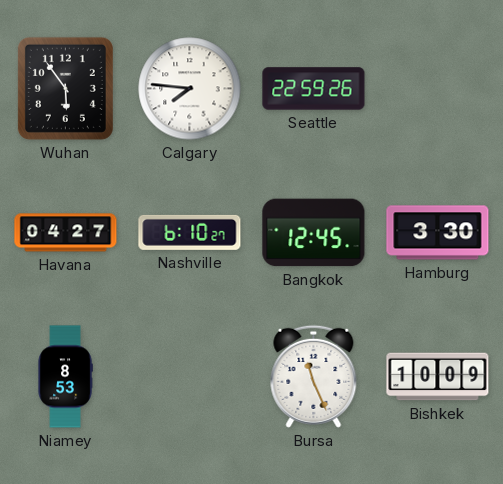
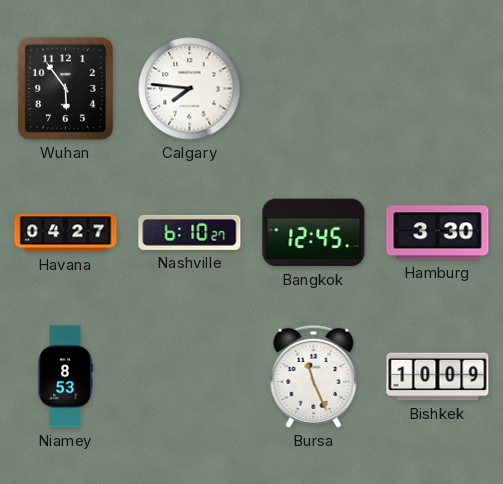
Seattle: 22:59 -> none (314, 89)
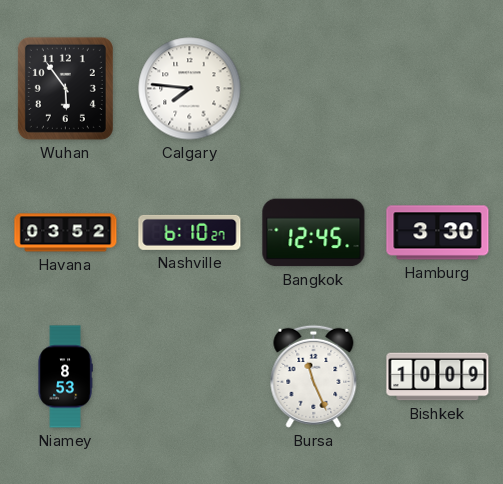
Havana: 04:27 -> 03:52 (66, 233)
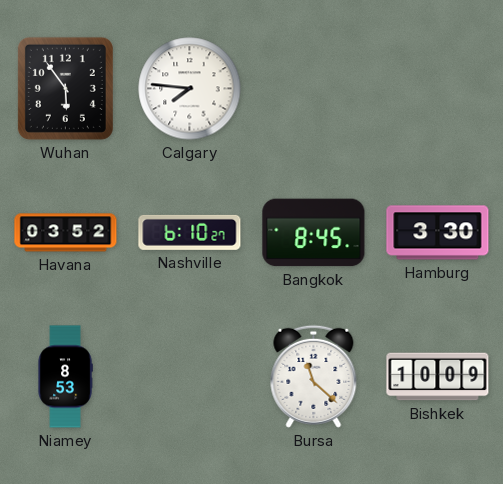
Bangkok: 12:45 -> 8:45 (314, 233)
Bursa: 11:26 -> 11:22 (314, 376)
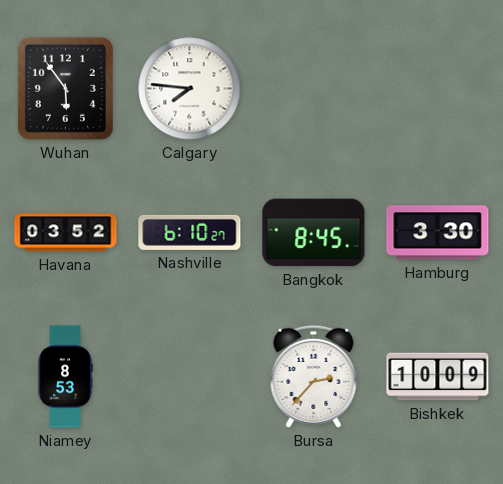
Bursa: 11:22 -> 2:37 (314, 376)
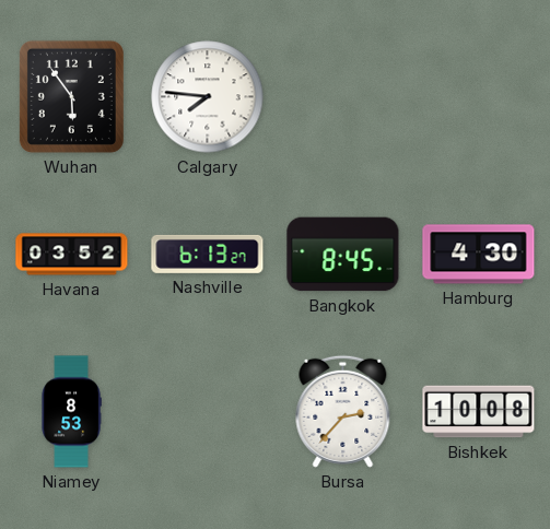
Nashville: 6:10 -> 6:13 (208, 254)
Hamburg: 3:30 -> 4:30 (479, 255)
Bishkek: 10:09 -> 10:08 (479, 412)
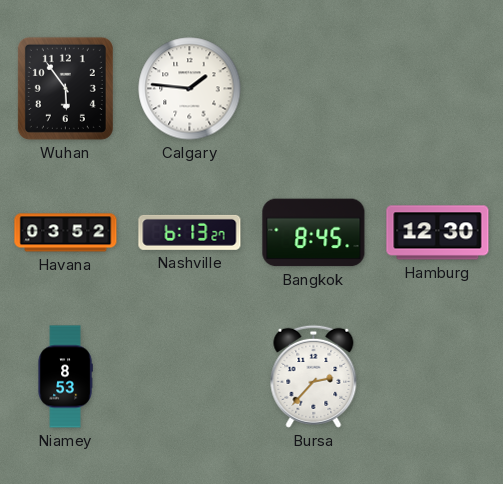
Calgary: 7:46 -> 1:46 (190, 89)
Hamburg: 4:30 -> 12:30 (438, 233)
Bishkek: 10:08 -> none (479, 412)
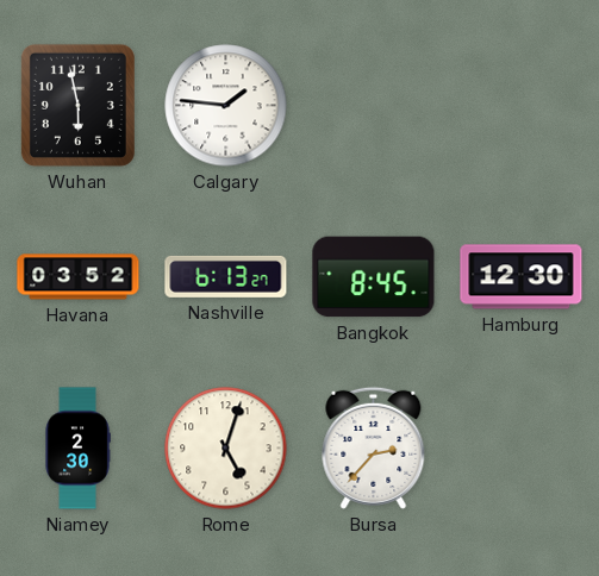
Wuhan: 5:54 -> 5:58 (77, 105)
Niamey: 8:53 -> 2:30 (77, 449)
Rome: none -> 5:03 (226, 449)
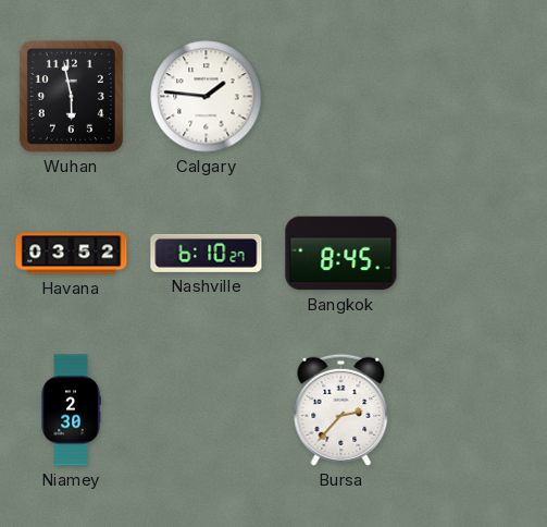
Nashville: 6:13 -> 6:10 (207, 253)
Hamburg: 12:30 -> none (522, 277)
Rome: 5:03 -> none (226, 449)
